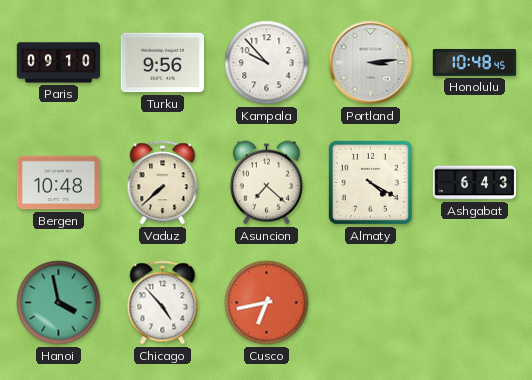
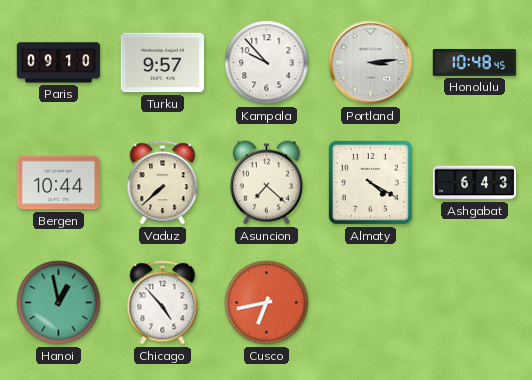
Turku: 9:56 -> 9:57 (163, 63)
Bergen: 10:48 -> 10:44 (59, 183)
Hanoi: 3:58 -> 12:58 (59, 303)
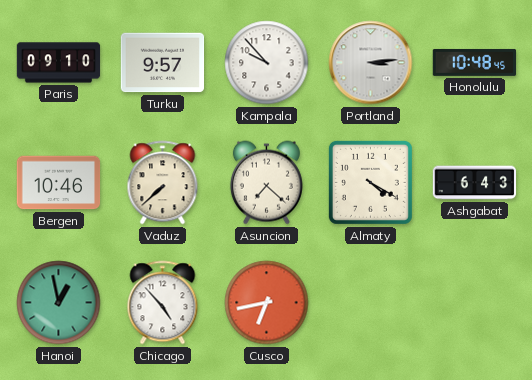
Bergen: 10:44 -> 10:46 (59, 183)
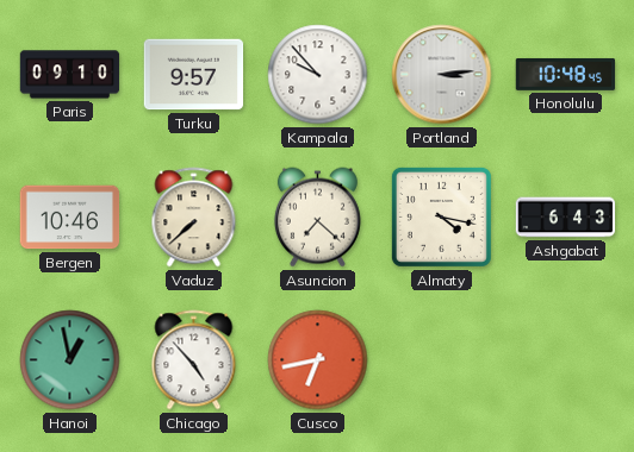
Almaty: 4:20 -> 4:17 (441, 216)
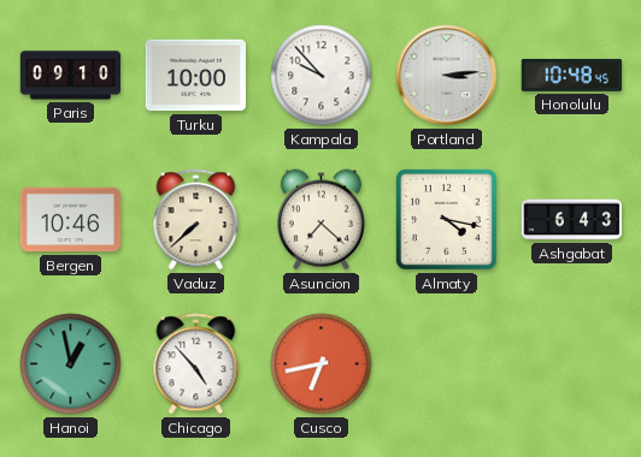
Turku: 9:57 -> 10:00 (196, 76)
